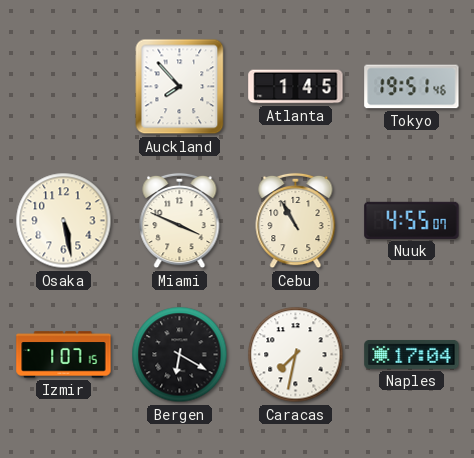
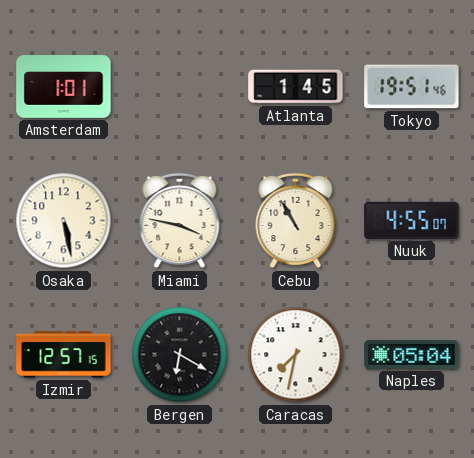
Amsterdam: none -> 1:01 (64, 87)
Auckland: 7:53 -> none (180, 87)
Miami: 3:49 -> 3:47 (180, 221)
Izmir: 1:07 -> 12:57 (64, 355)
Naples: 17:04 -> 05:04 (412, 355)
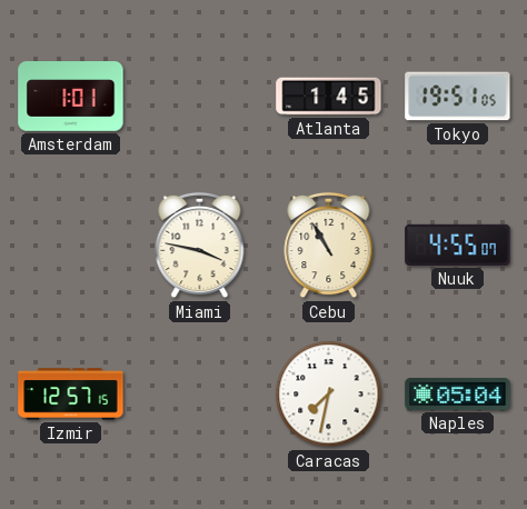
Tokyo: 19:51:46 -> 19:51:05 (458, 97)
Osaka: 5:28 -> none (64, 221)
Bergen: 6:20 -> none (180, 355)
